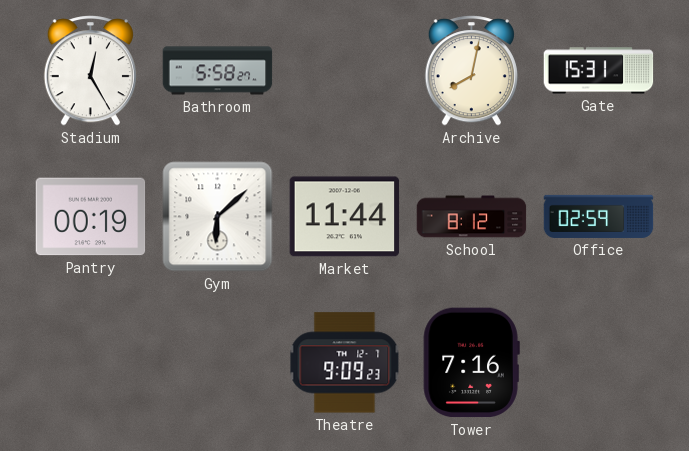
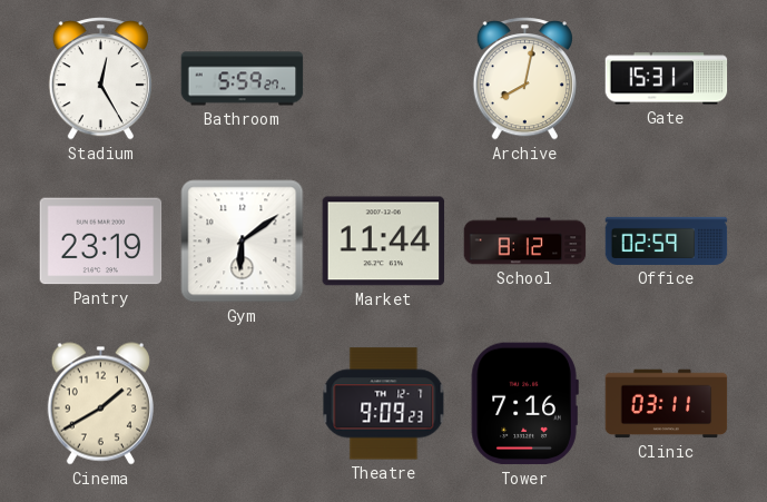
Bathroom: 5:58 -> 5:59 (243, 79)
Pantry: 00:19 -> 23:19 (101, 242)
Gym: 6:08 -> 6:09 (243, 242)
Cinema: none -> 1:40 (100, 404)
Clinic: none -> 03:11 (667, 404)
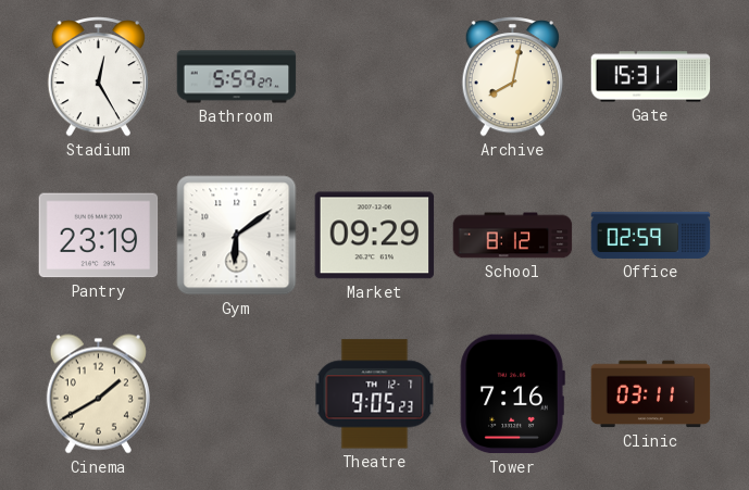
Market: 11:44 -> 09:29 (375, 236)
Theatre: 9:09 -> 9:05 (375, 394)
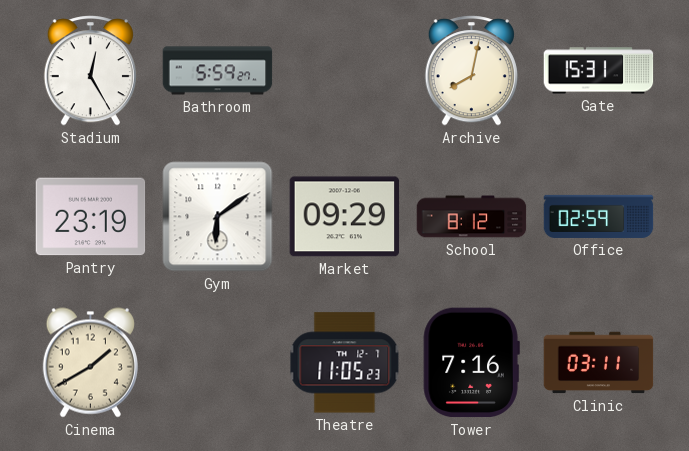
Theatre: 9:05 -> 11:05 (345, 363)
